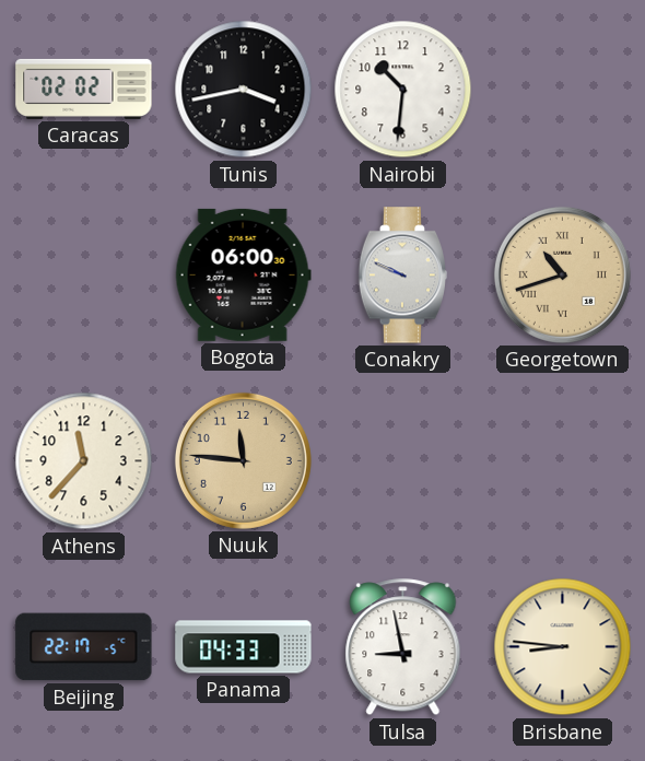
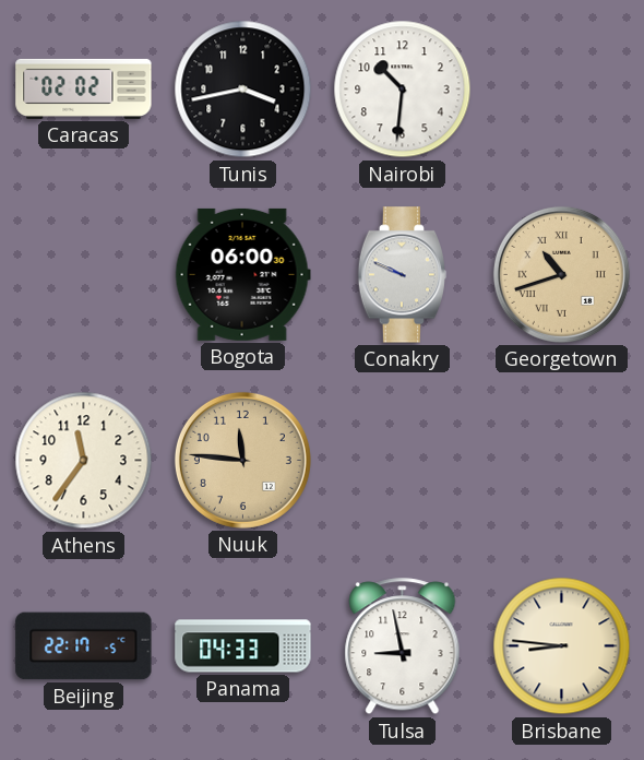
Athens: 11:37 -> 11:36 (84, 461)
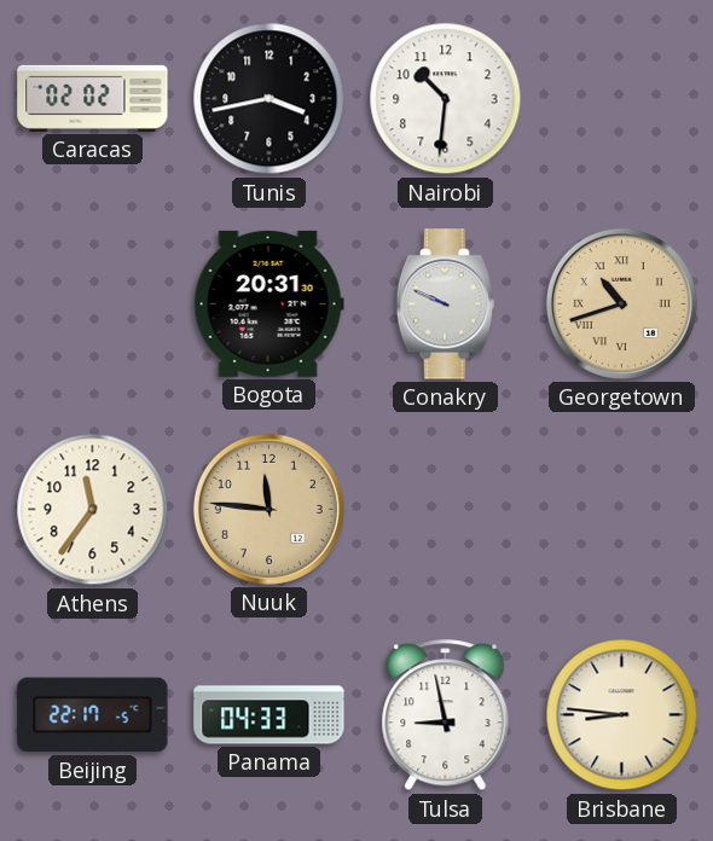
Bogota: 06:00 -> 20:31 (268, 303)
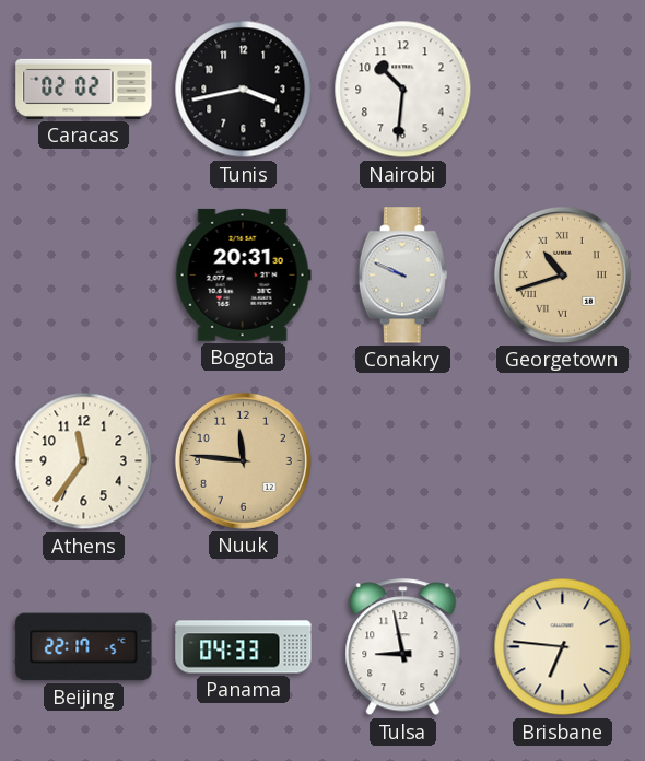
Brisbane: 8:46 -> 6:46 (563, 647)
